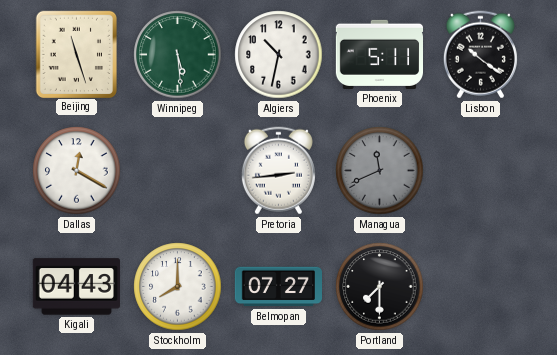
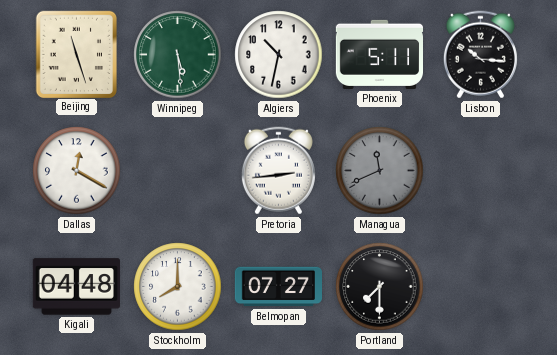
Lisbon: 10:21 -> 10:16 (480, 55)
Kigali: 04:43 -> 04:48 (76, 287)
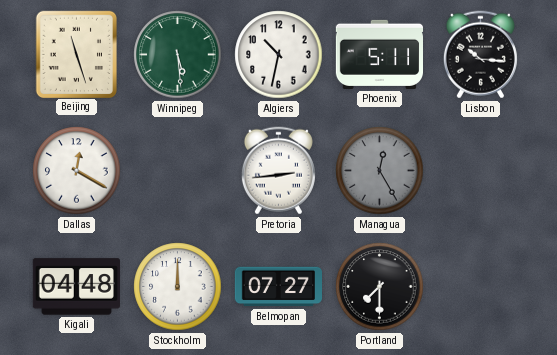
Managua: 11:41 -> 12:25 (380, 171)
Stockholm: 8:00 -> 12:00 (178, 287)
